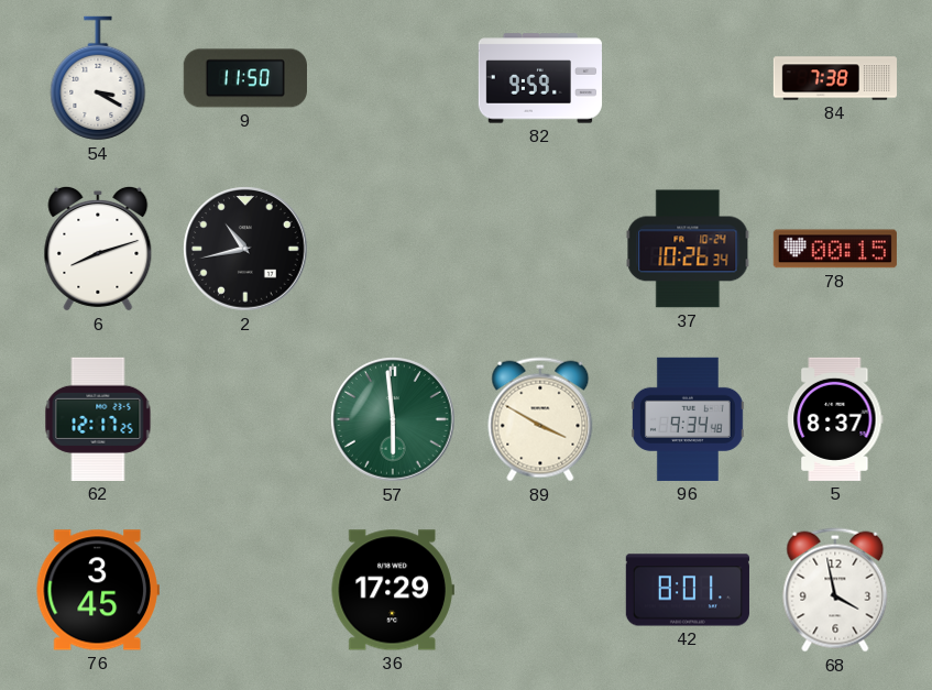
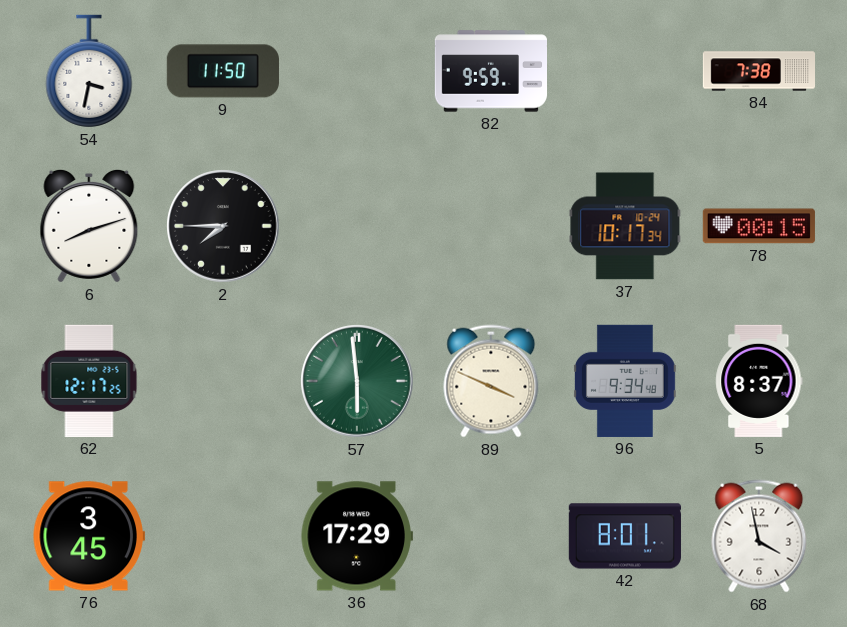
54: 3:20 -> 3:32 (89, 71)
2: 10:43 -> 7:45 (223, 226)
37: 10:26 -> 10:17 (625, 226)
89: 3:50 -> 3:49 (491, 381)
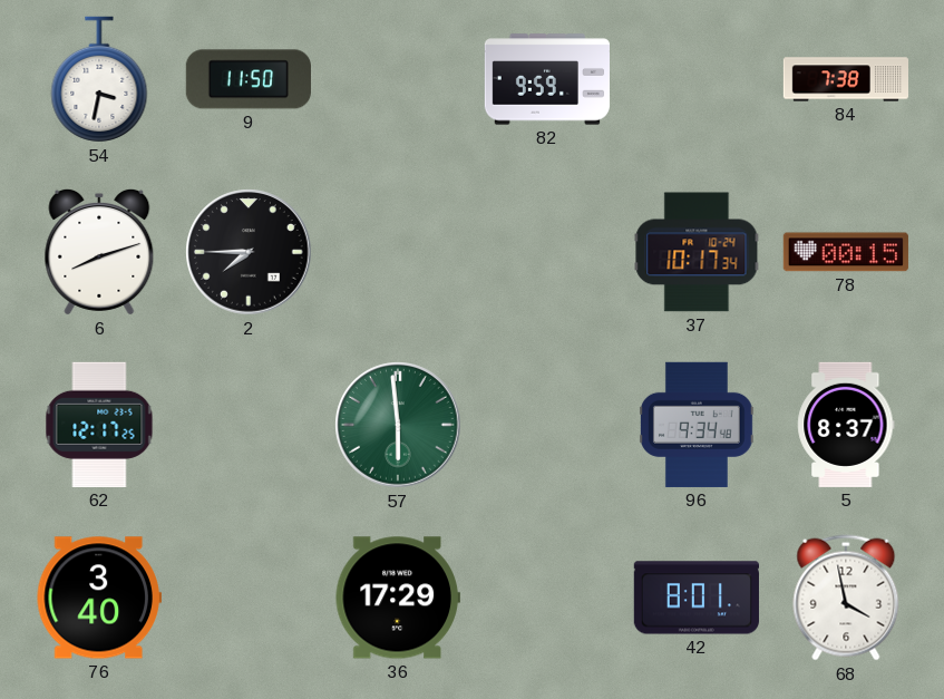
89: 3:49 -> none (491, 381)
76: 3:45 -> 3:40 (99, 598)
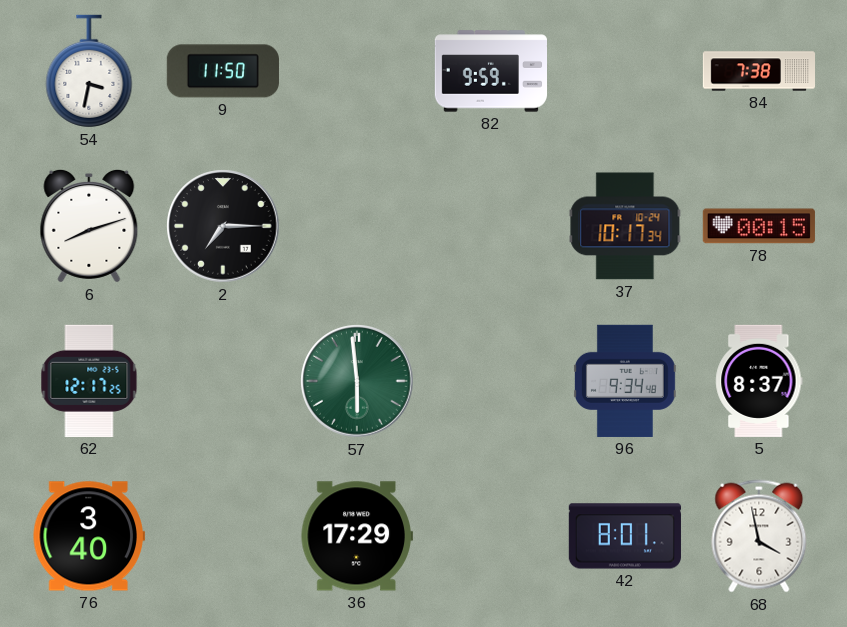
2: 7:45 -> 7:15 (223, 226)
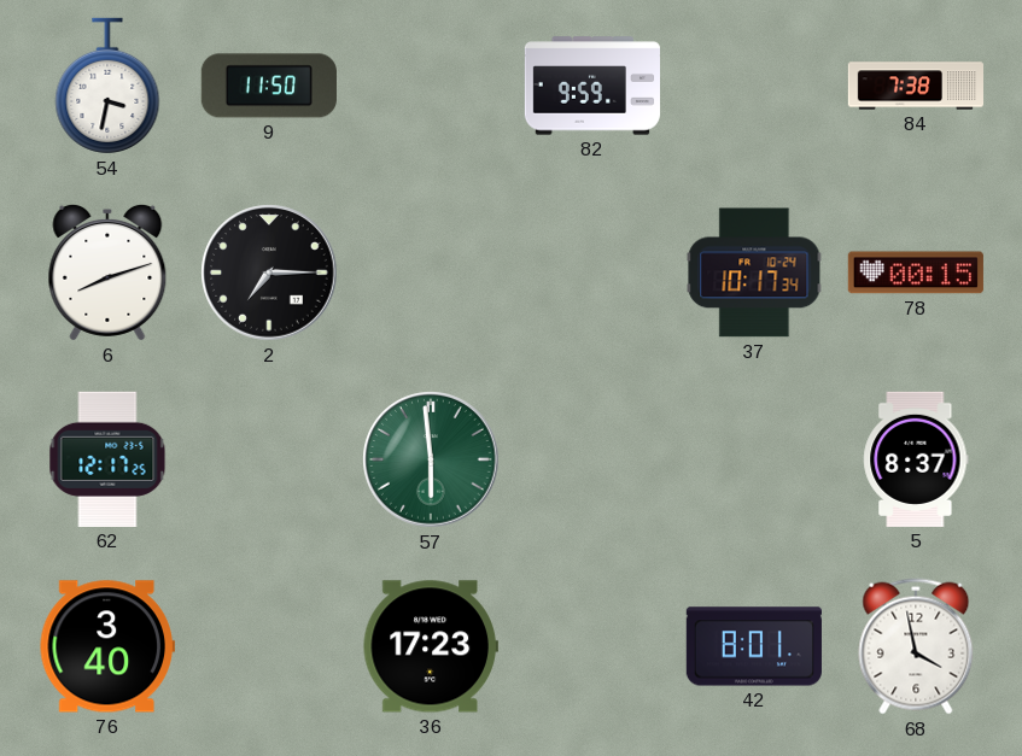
96: 9:34 -> none (625, 381)
36: 17:29 -> 17:23 (431, 646)
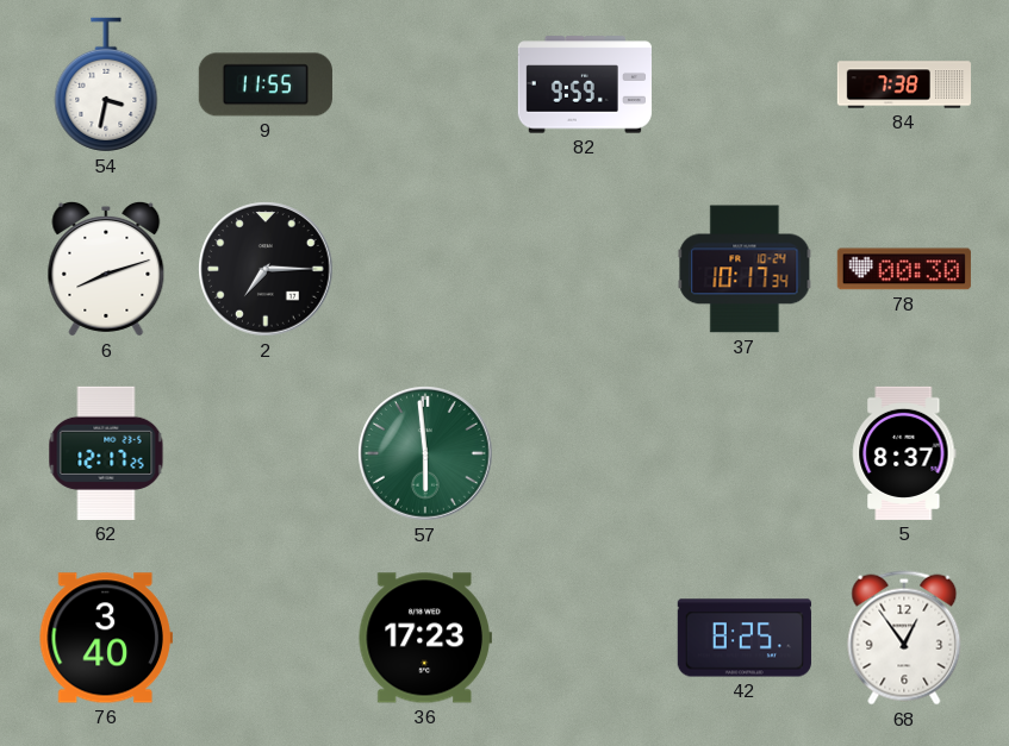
9: 11:50 -> 11:55 (266, 84)
78: 00:15 -> 00:30 (904, 269)
42: 8:01 -> 8:25 (745, 638)
68: 3:58 -> 12:54 (904, 638)
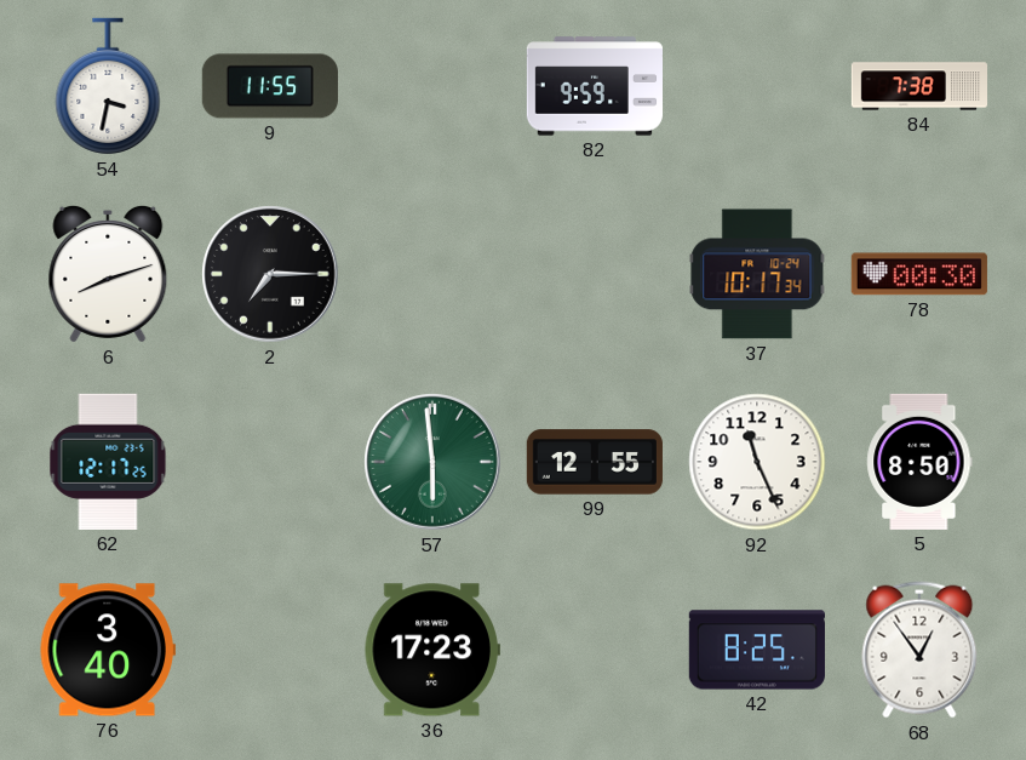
99: none -> 12:55 (595, 462)
92: none -> 11:26 (757, 462)
5: 8:37 -> 8:50 (919, 462)
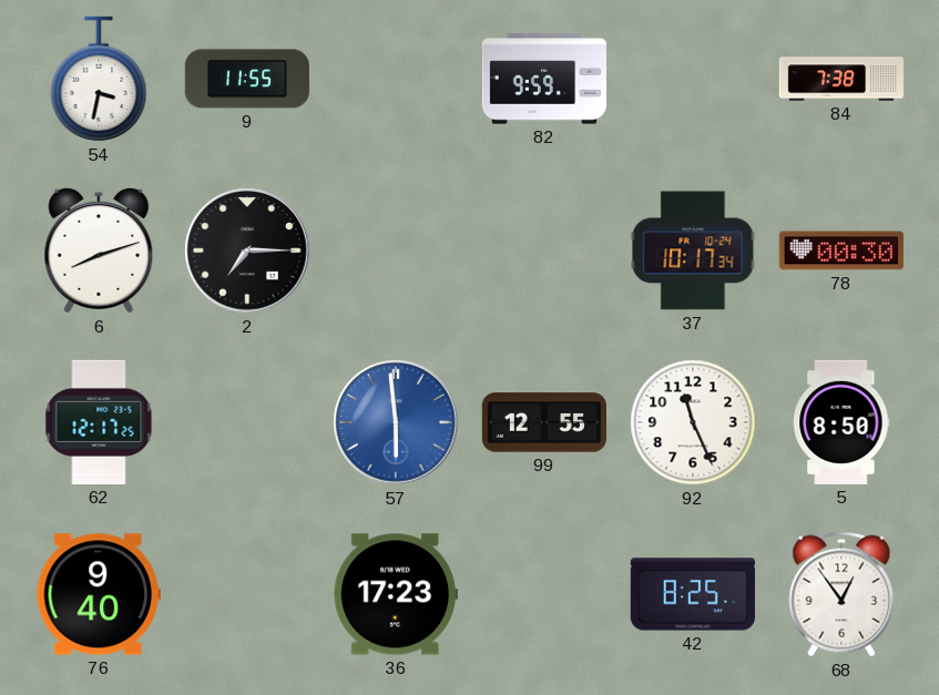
57 dial: green -> blue (396, 422)
76: 3:40 -> 9:40 (99, 594)
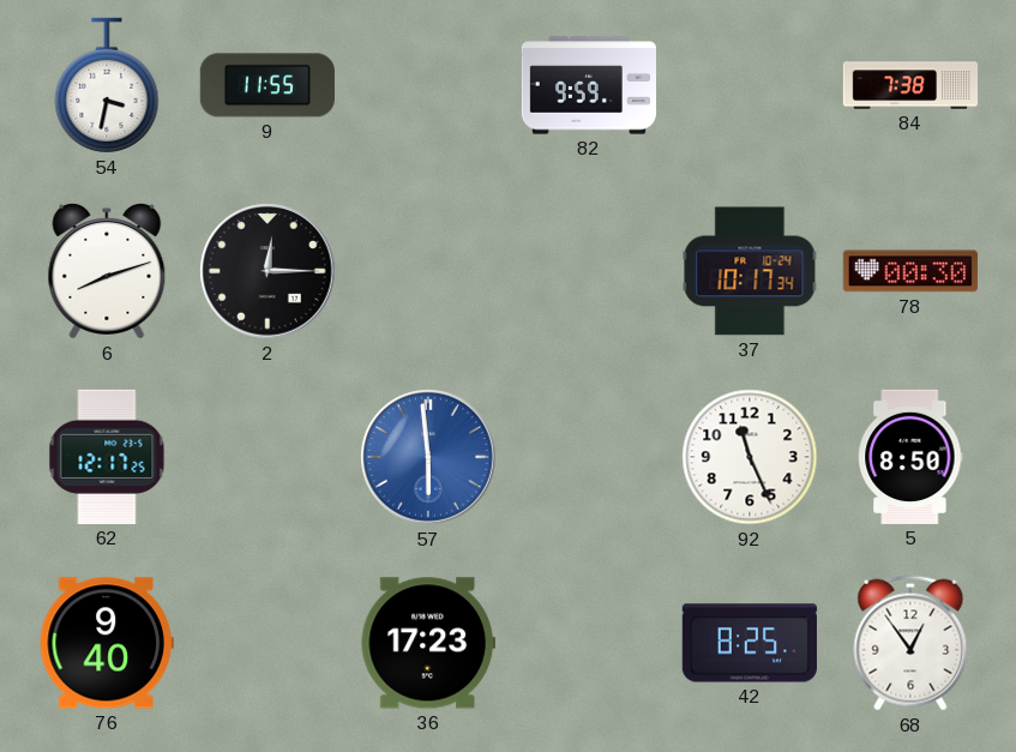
2: 7:15 -> 12:15 (267, 271)
99: 12:55 -> none (544, 422)
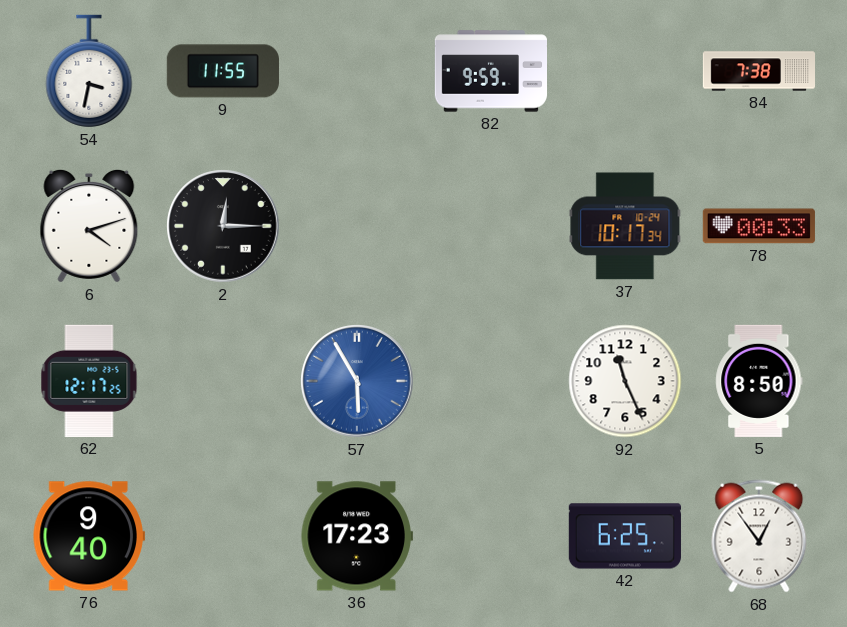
6: 8:12 -> 4:12 (89, 226)
78: 00:30 -> 00:33 (759, 226)
57: 5:59 -> 5:55 (357, 381)
42: 8:25 -> 6:25 (625, 536)
